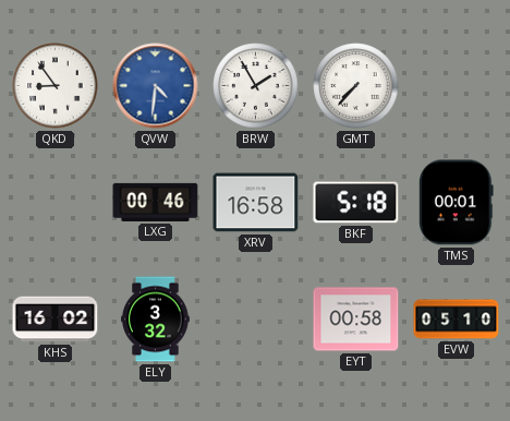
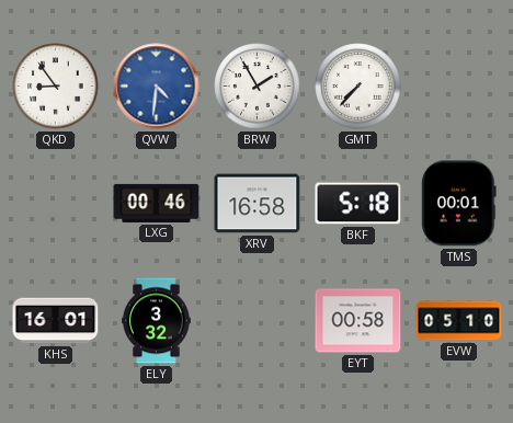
KHS: 16:02 -> 16:01 (56, 321)
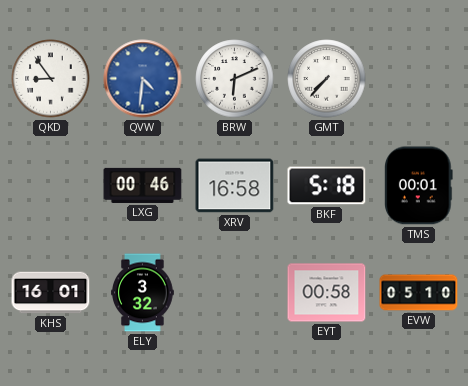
BRW: 1:55 -> 6:11 (235, 79)
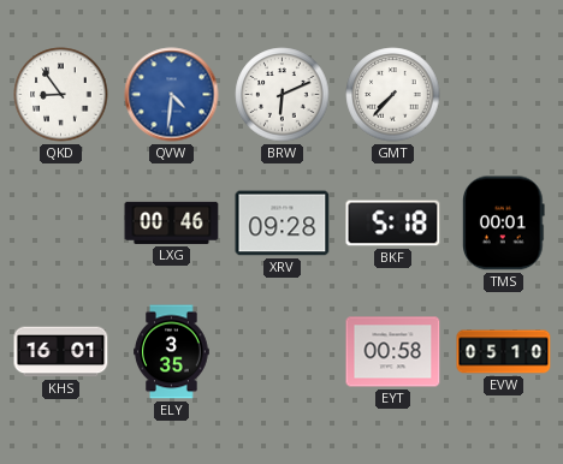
XRV: 16:58 -> 09:28 (283, 224)
ELY: 3:32 -> 3:35 (172, 352)
